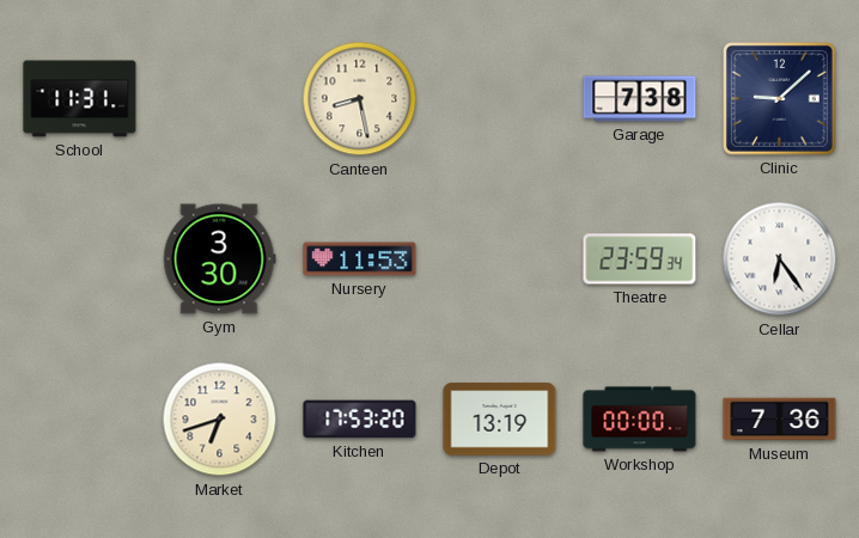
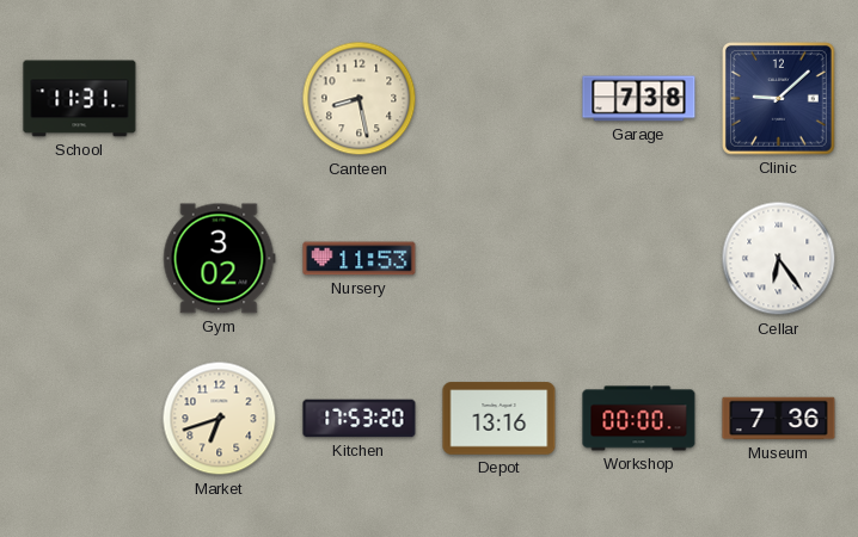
Gym: 3:30 -> 3:02 (220, 259)
Theatre: 23:59 -> none (640, 259)
Depot: 13:19 -> 13:16 (500, 419)
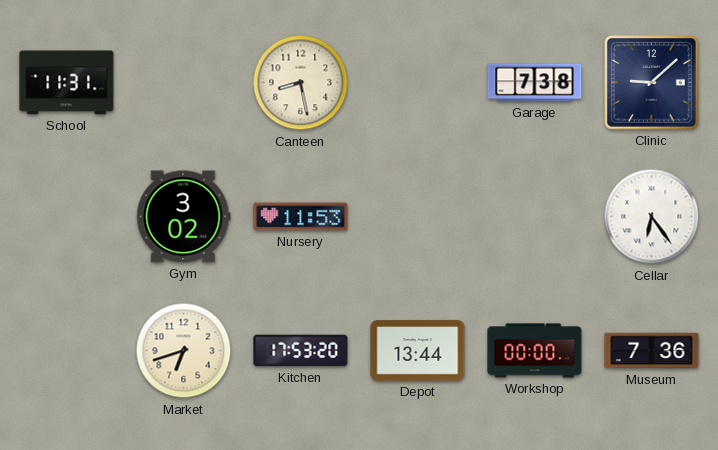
Depot: 13:16 -> 13:44 (418, 351)
